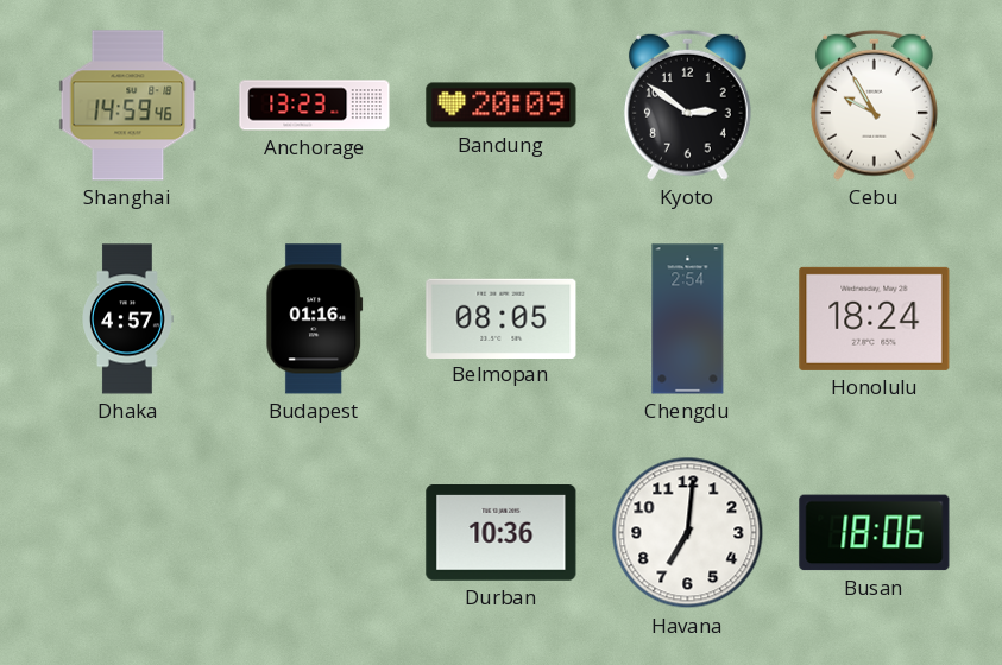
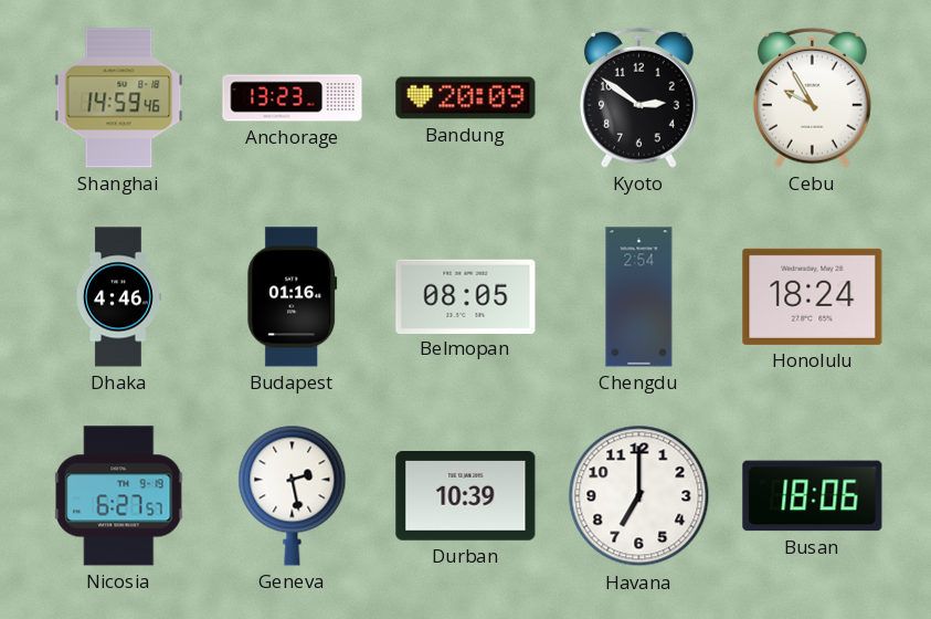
Dhaka: 4:57 -> 4:46 (119, 297)
Nicosia: none -> 6:27 (119, 496)
Geneva: none -> 2:28 (293, 495)
Durban: 10:36 -> 10:39 (466, 496)
Havana: 7:01 -> 7:00 (639, 496)
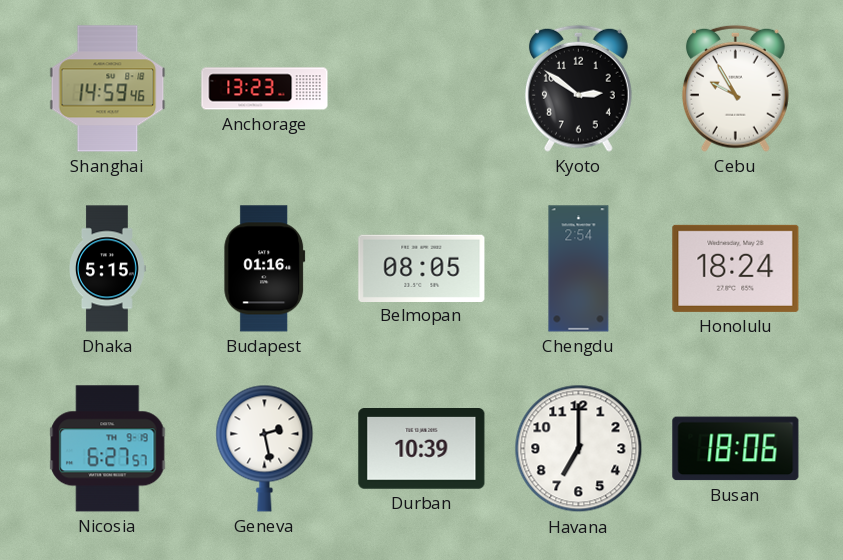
Bandung: 20:09 -> none (466, 98)
Dhaka: 4:46 -> 5:15 (108, 269)
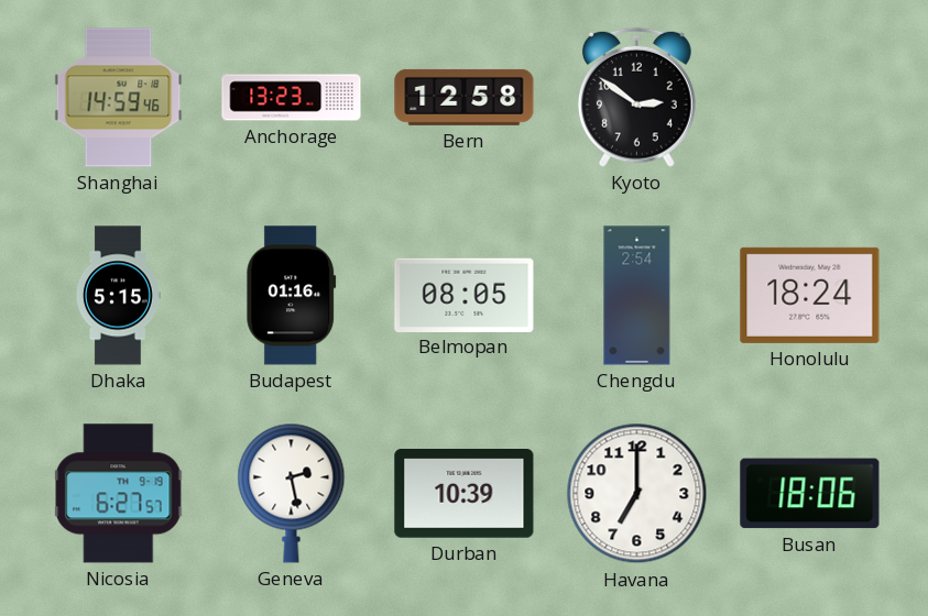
Bern: none -> 12:58 (465, 97)
Cebu: 9:55 -> none (735, 88)
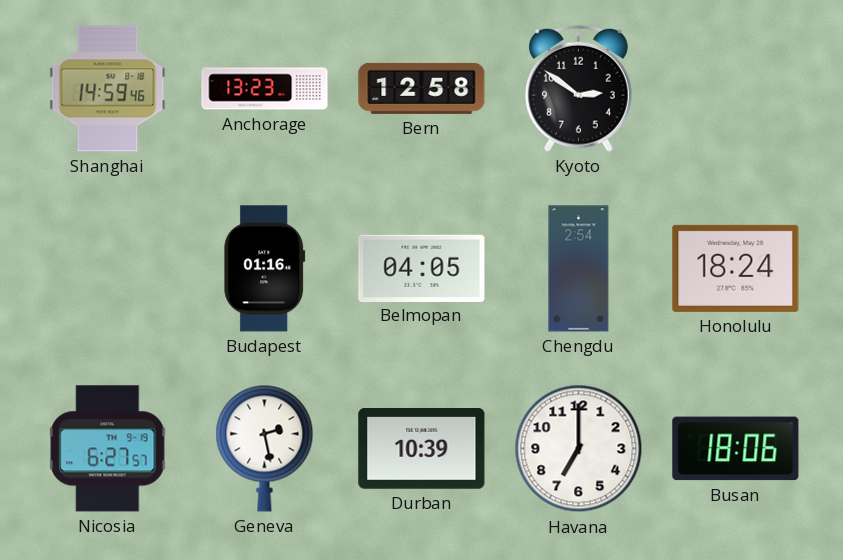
Dhaka: 5:15 -> none (119, 296)
Belmopan: 08:05 -> 04:05 (422, 268)
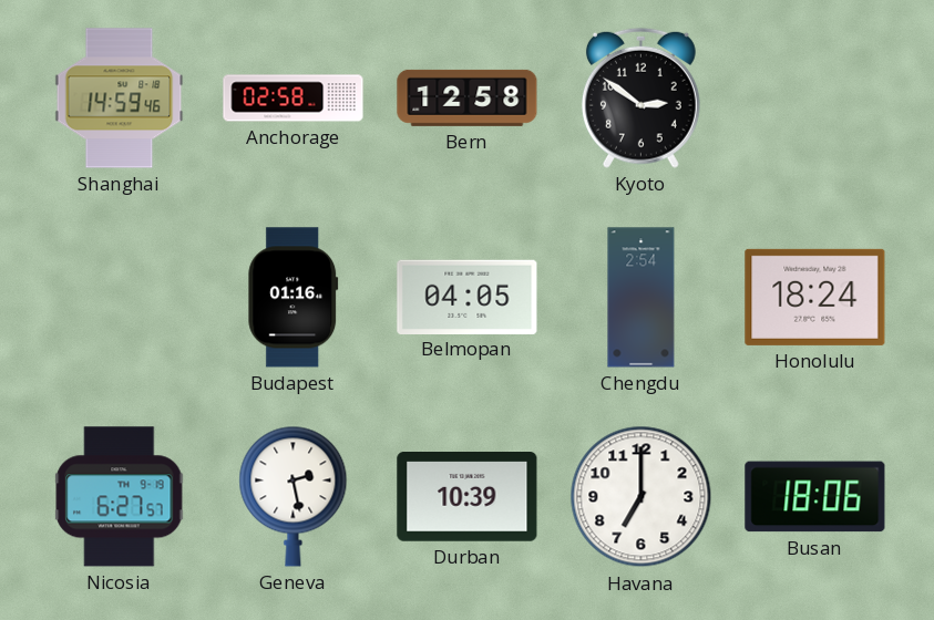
Anchorage: 13:23 -> 02:58 (294, 99)
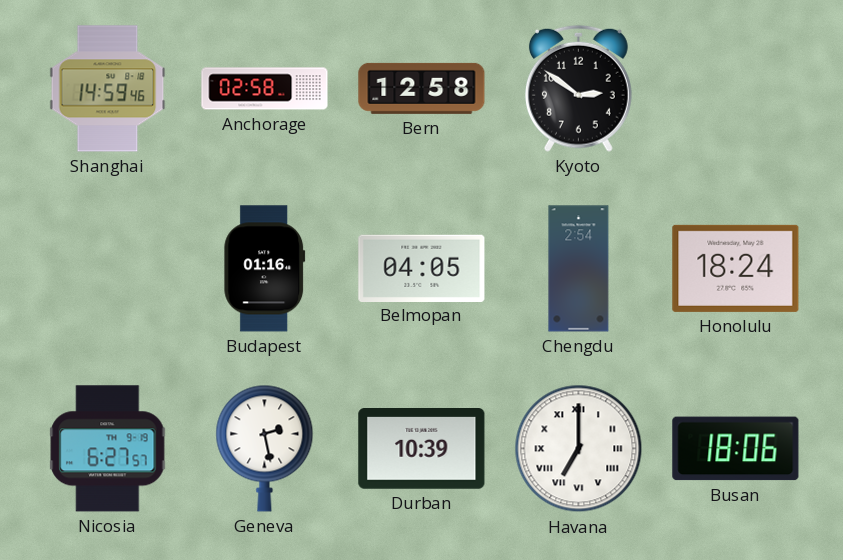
Havana numerals: Arabic -> Roman (579, 449)
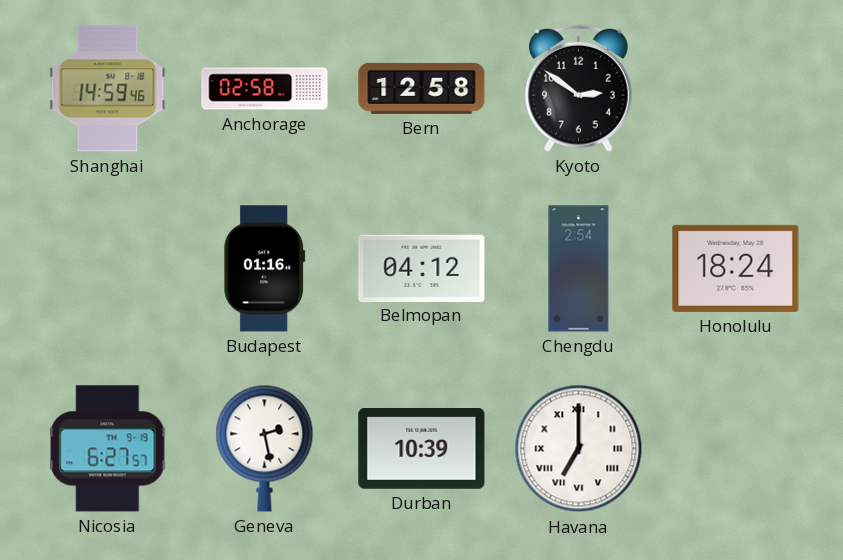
Belmopan: 04:05 -> 04:12 (422, 268)
Busan: 18:06 -> none (736, 449)
